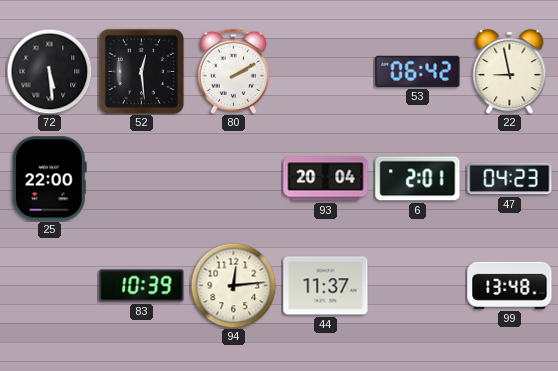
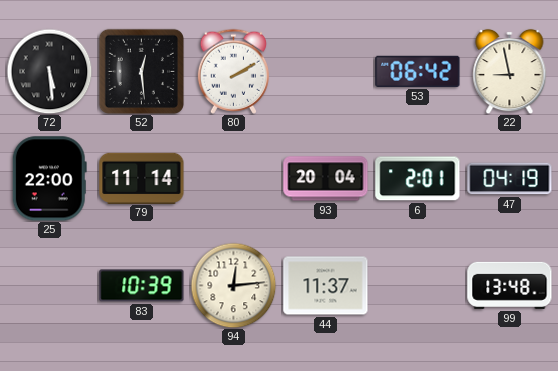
79: none -> 11:14 (142, 178)
47: 04:23 -> 04:19 (510, 179)
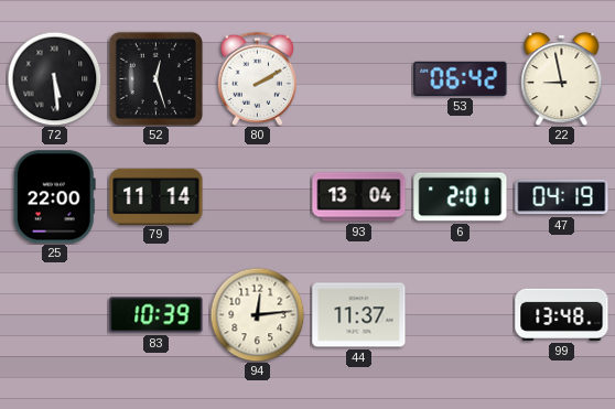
52: 12:29 -> 12:27 (155, 78)
93: 20:04 -> 13:04 (359, 197)
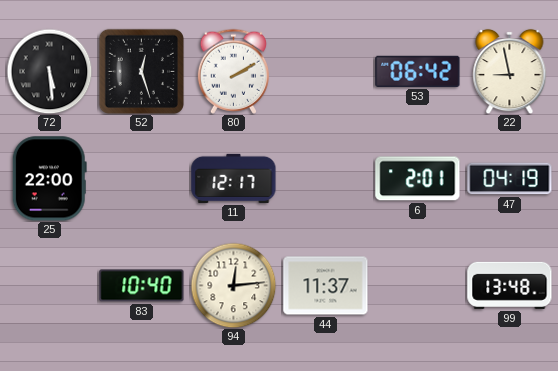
79: 11:14 -> none (157, 196)
11: none -> 12:17 (234, 178)
93: 13:04 -> none (359, 197)
83: 10:39 -> 10:40 (142, 286)
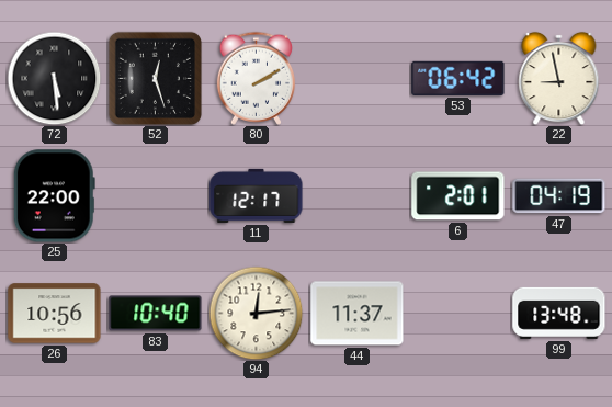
26: none -> 10:56 (55, 314)
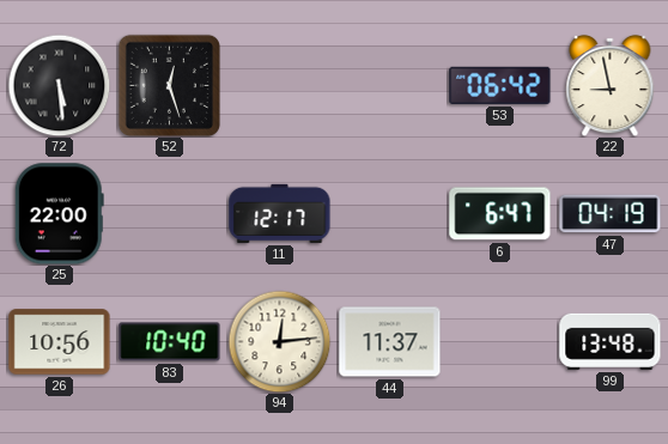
80: 2:10 -> none (256, 78)
6: 2:01 -> 6:47 (500, 214)
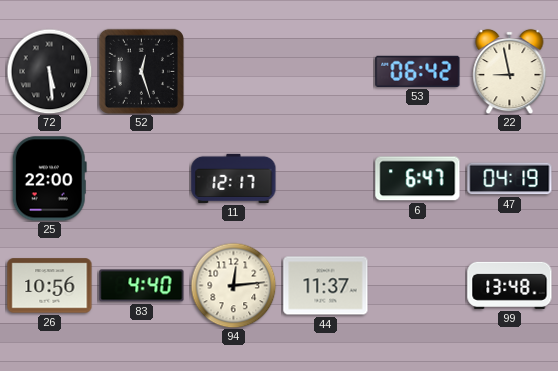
83: 10:40 -> 4:40 (142, 286)
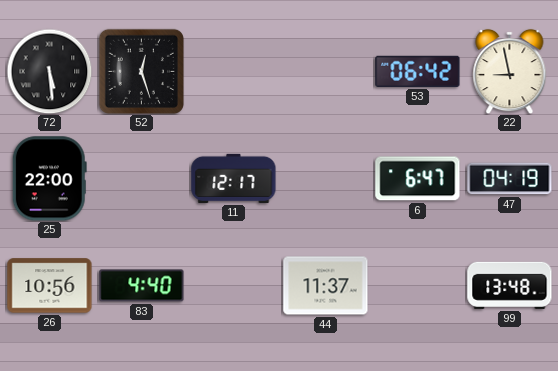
94: 12:14 -> none (233, 285)
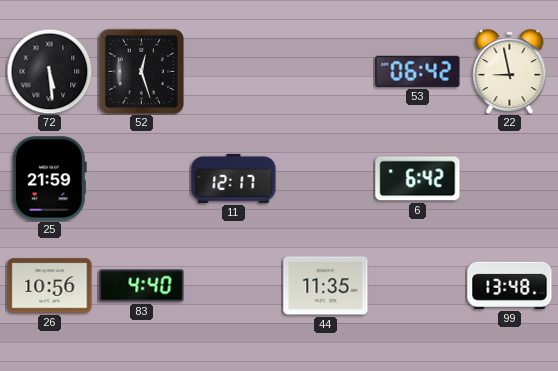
25: 22:00 -> 21:59 (49, 179)
6: 6:47 -> 6:42 (418, 179)
47: 04:19 -> none (510, 179)
44: 11:37 -> 11:35 (326, 286)
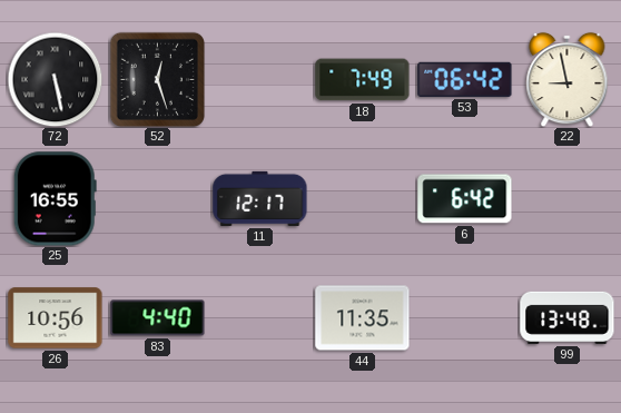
72: 5:29 -> 5:28 (55, 79)
18: none -> 7:49 (363, 80)
25: 21:59 -> 16:55 (55, 199)
